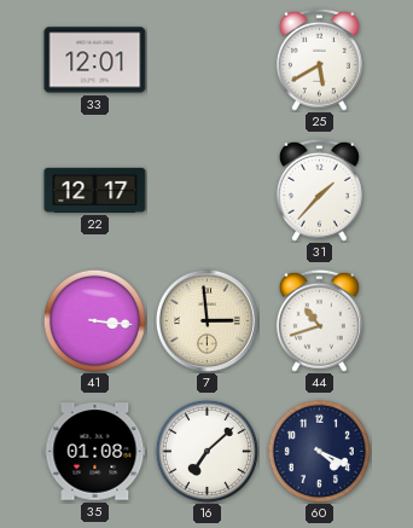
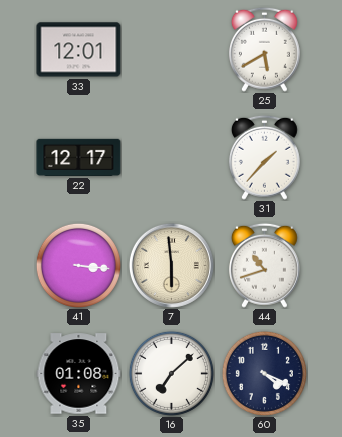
7: 2:59 -> 5:59 (171, 265)
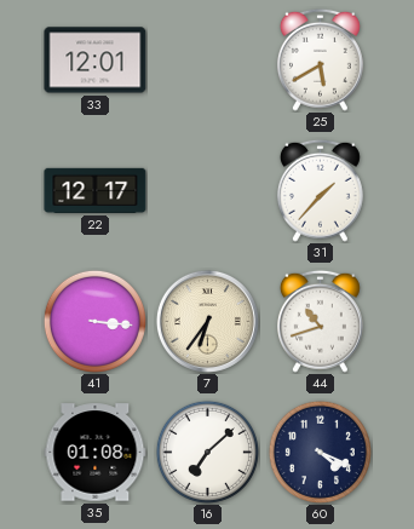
7: 5:59 -> 6:36 (207, 321)
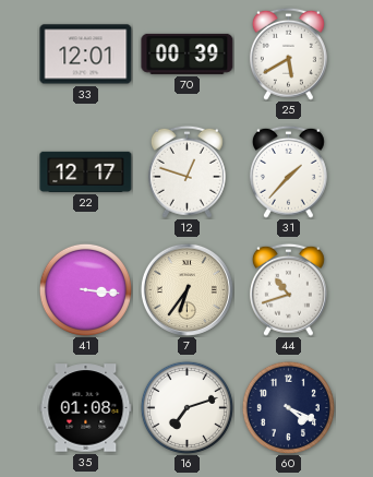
70: none -> 00:39 (188, 53)
12: none -> 12:48 (186, 171)
16: 7:08 -> 7:12 (186, 407)
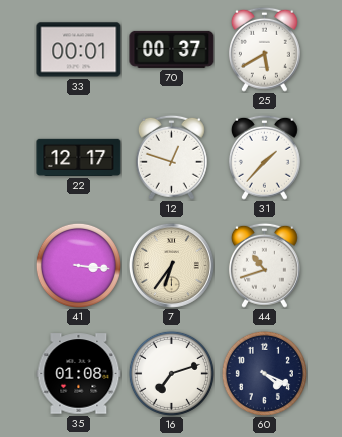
33: 12:01 -> 00:01 (79, 50)
70: 00:39 -> 00:37 (172, 49)
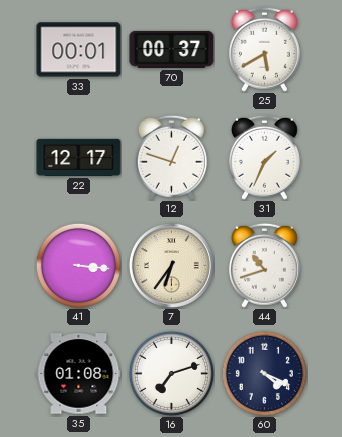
31: 1:37 -> 1:34 (264, 157)
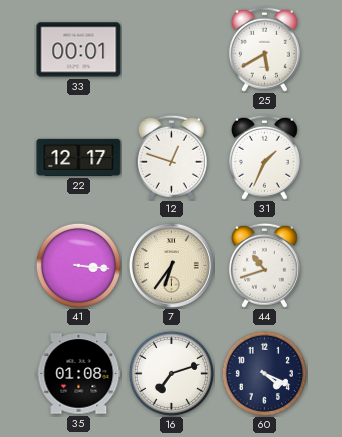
70: 00:37 -> none (172, 49)
